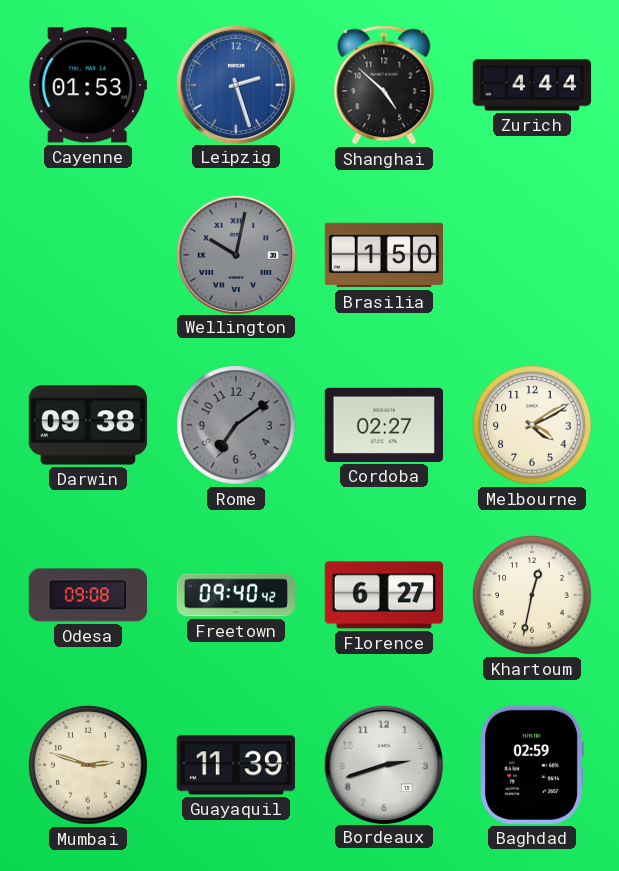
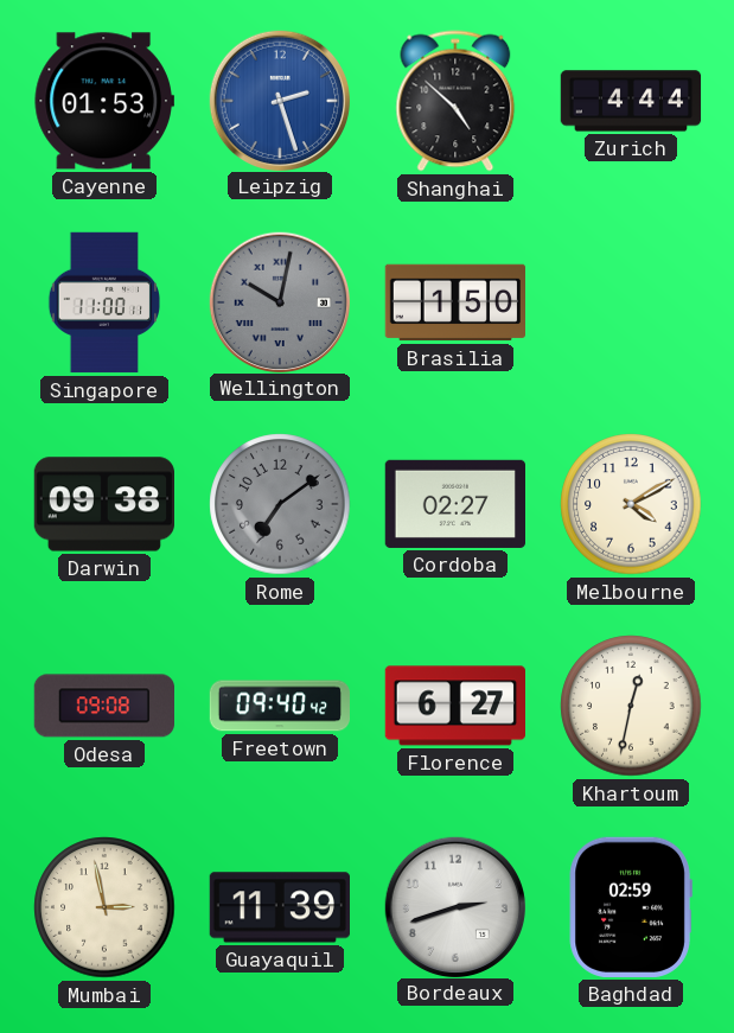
Singapore: none -> 11:00 (103, 302)
Mumbai: 2:48 -> 2:58 (104, 907)
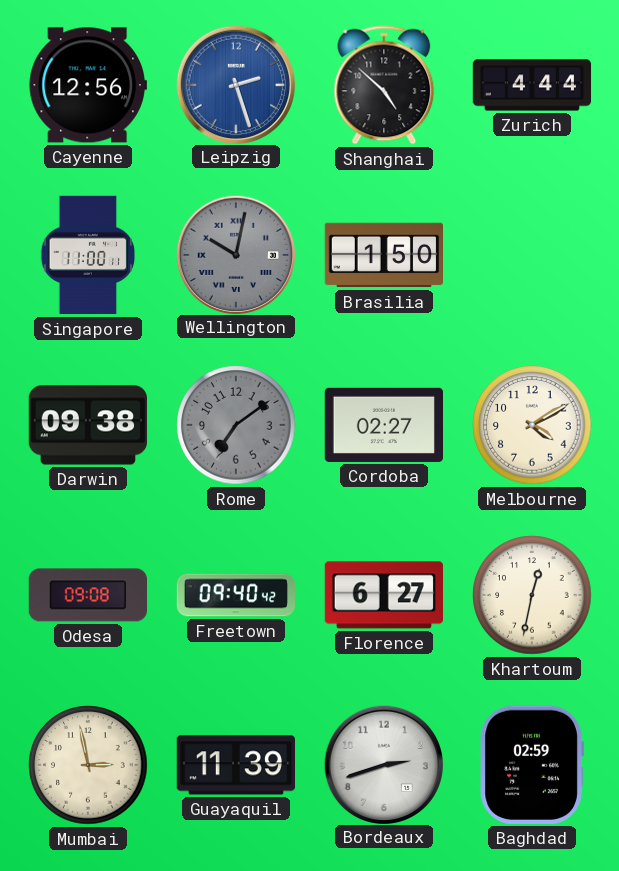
Cayenne: 01:53 -> 12:56 (88, 85)
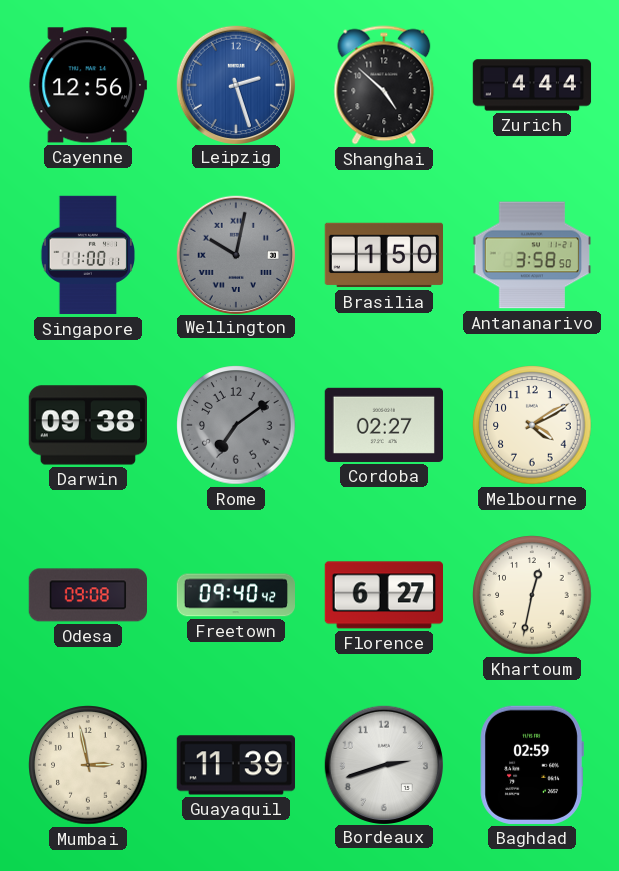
Antananarivo: none -> 3:58 (531, 255)
